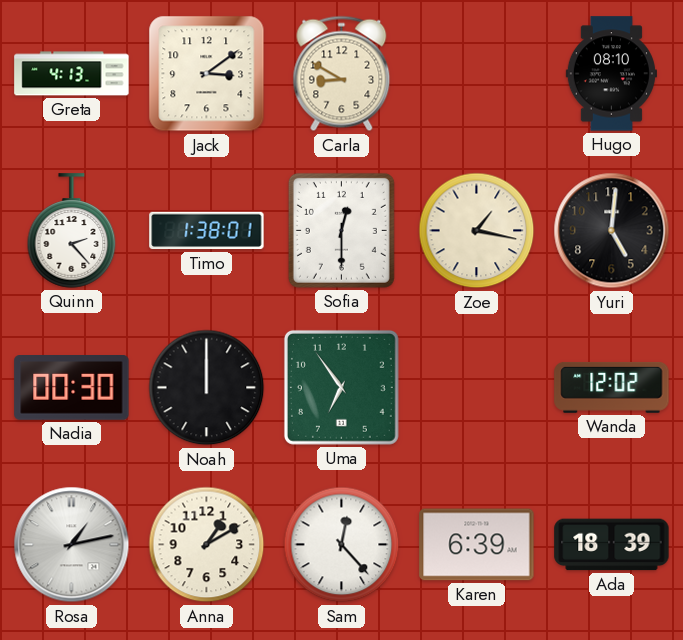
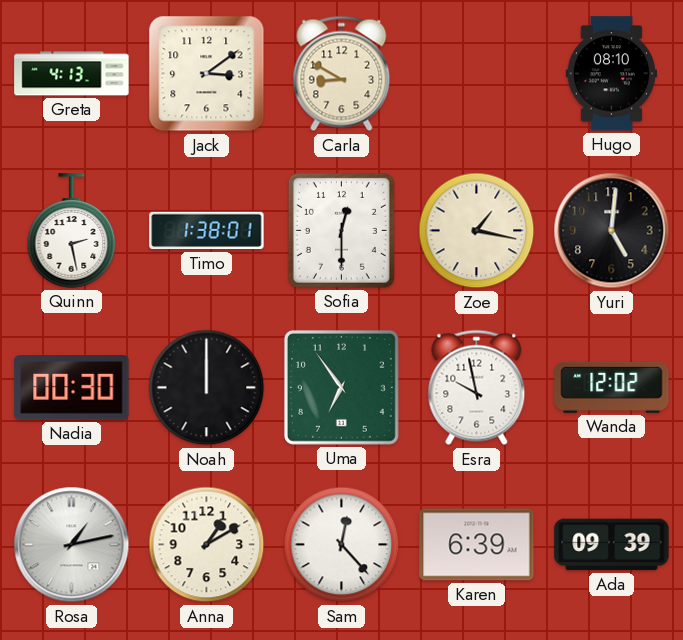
Quinn: 2:23 -> 2:28 (72, 231)
Esra: none -> 9:58 (477, 388)
Ada: 18:39 -> 09:39 (612, 545)
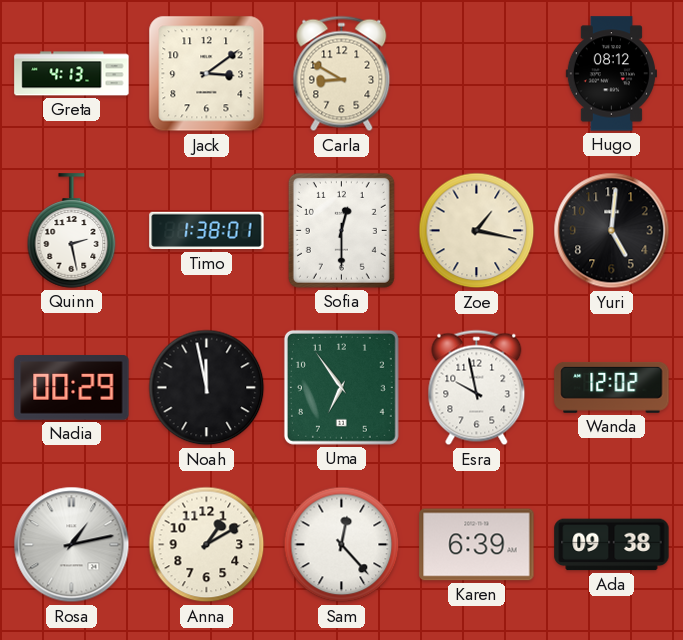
Hugo: 08:10 -> 08:12 (611, 74)
Nadia: 00:30 -> 00:29 (72, 388)
Noah: 12:00 -> 11:58 (207, 388)
Ada: 09:39 -> 09:38 (612, 545)
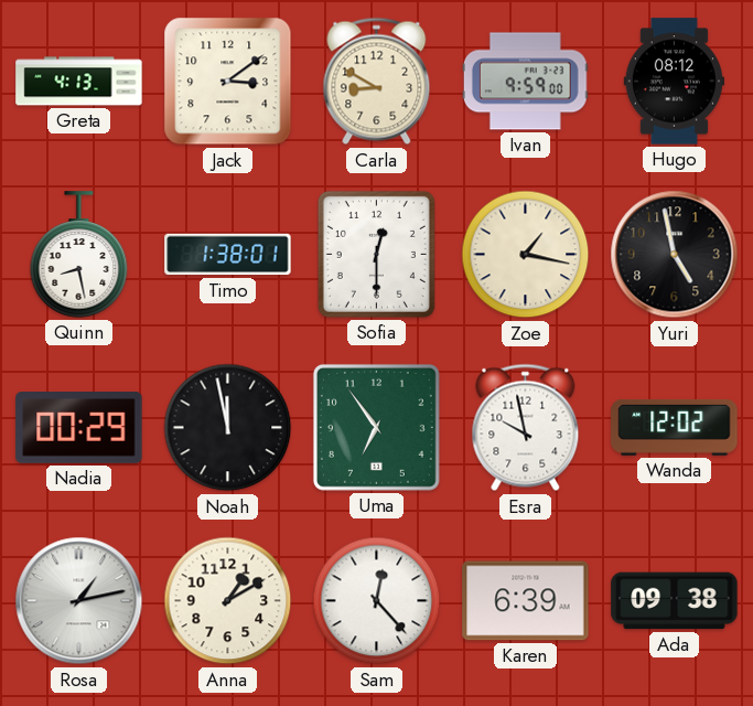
Ivan: none -> 9:59 (525, 82)
Quinn: 2:28 -> 8:28 (79, 255)
Yuri: 5:01 -> 4:58 (675, 255)
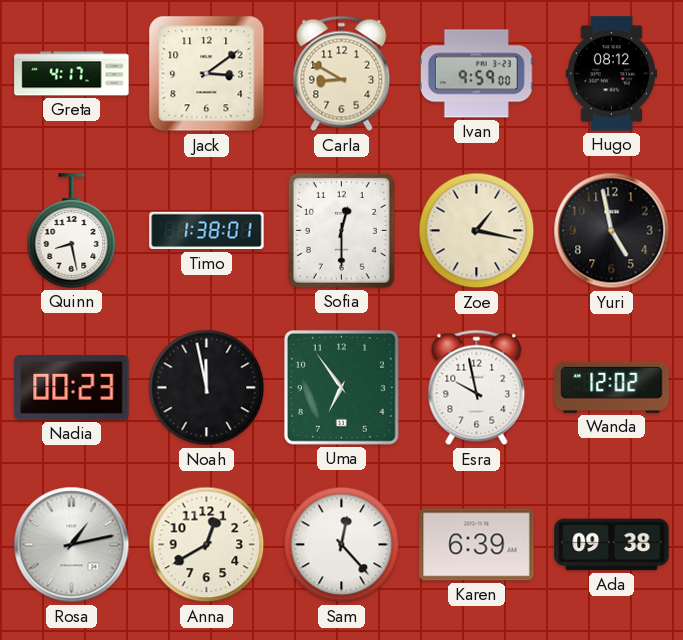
Greta: 4:13 -> 4:17 (72, 74)
Nadia: 00:29 -> 00:23 (72, 388)
Anna: 1:10 -> 12:40 (207, 545)
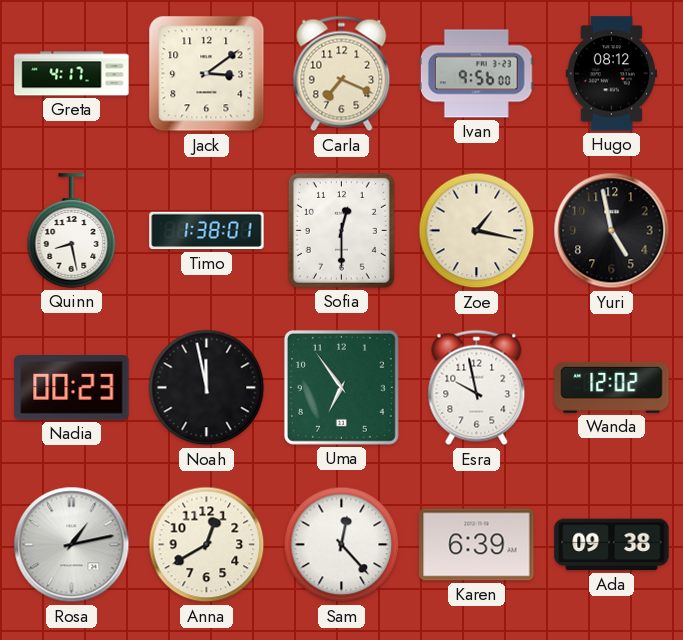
Carla: 8:50 -> 7:19 (342, 74)
Ivan: 9:59 -> 9:56 (476, 74)
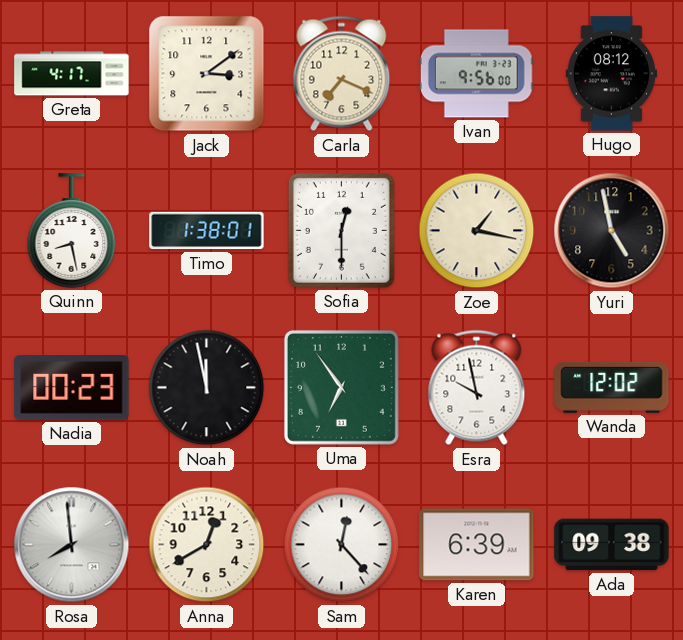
Rosa: 1:13 -> 7:59 (72, 545)
